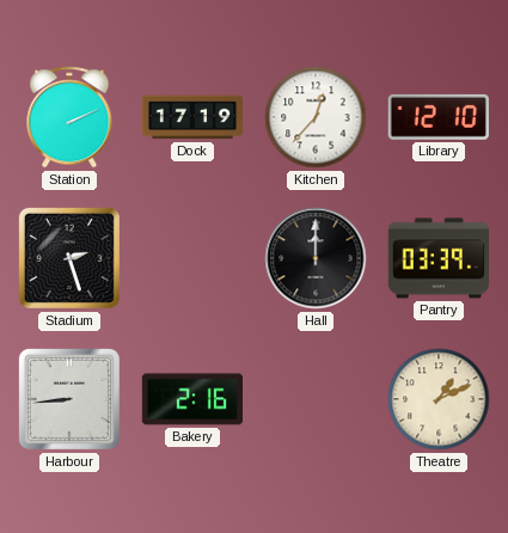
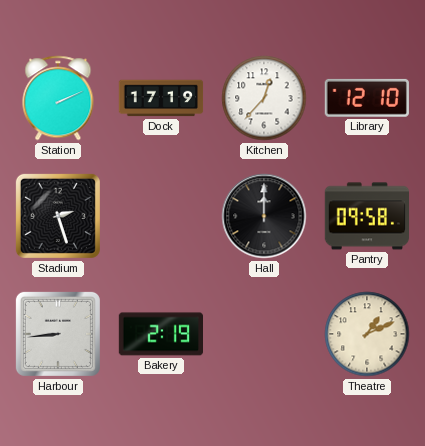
Pantry: 03:39 -> 09:58 (366, 216)
Bakery: 2:16 -> 2:19 (160, 334)
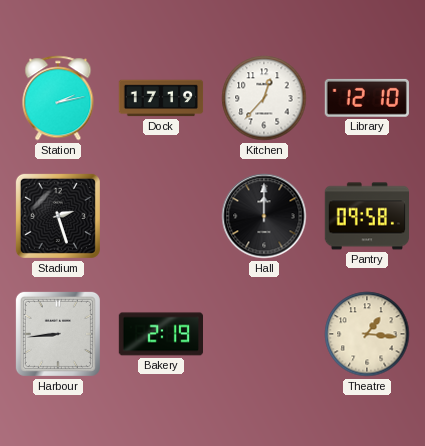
Station: 2:11 -> 2:13 (58, 98)
Theatre: 1:11 -> 1:16 (367, 334)
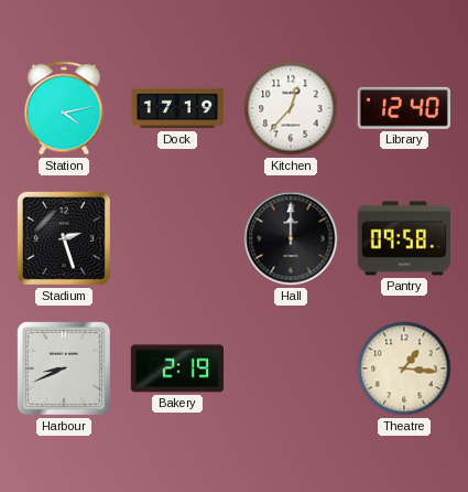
Station: 2:13 -> 4:13 (64, 108)
Library: 12:10 -> 12:40 (404, 108)
Harbour: 8:44 -> 8:41 (64, 368)
